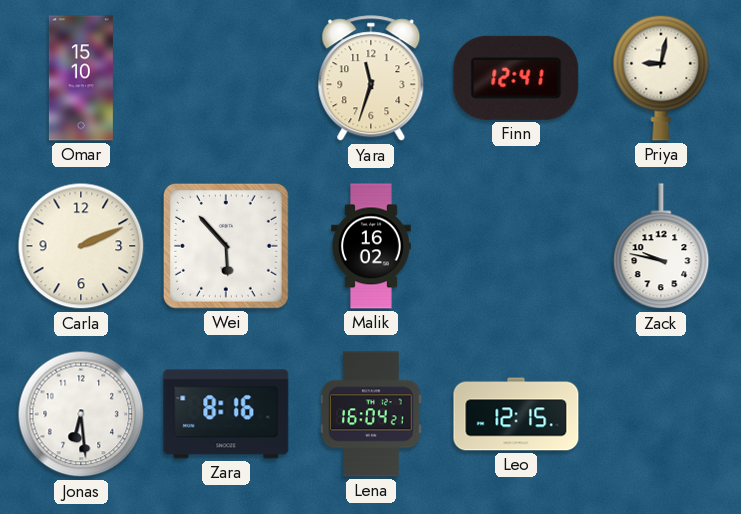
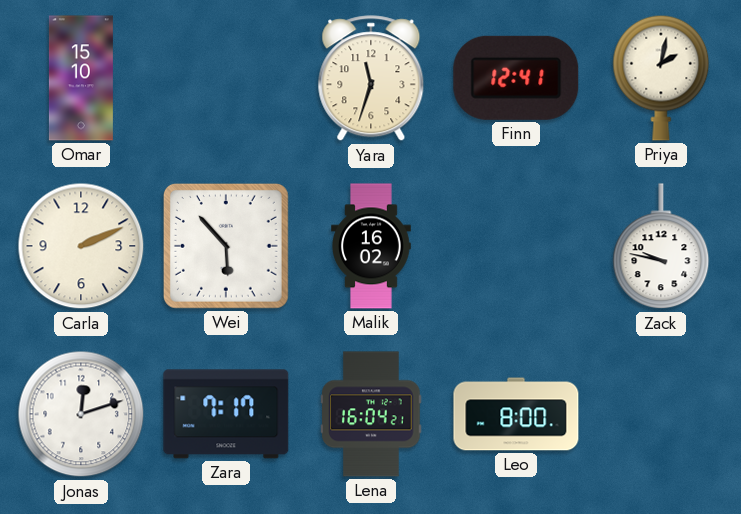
Priya: 9:02 -> 2:02 (661, 78)
Jonas: 6:29 -> 12:12 (81, 414)
Zara: 8:16 -> 7:17 (226, 414)
Leo: 12:15 -> 8:00 (516, 414)
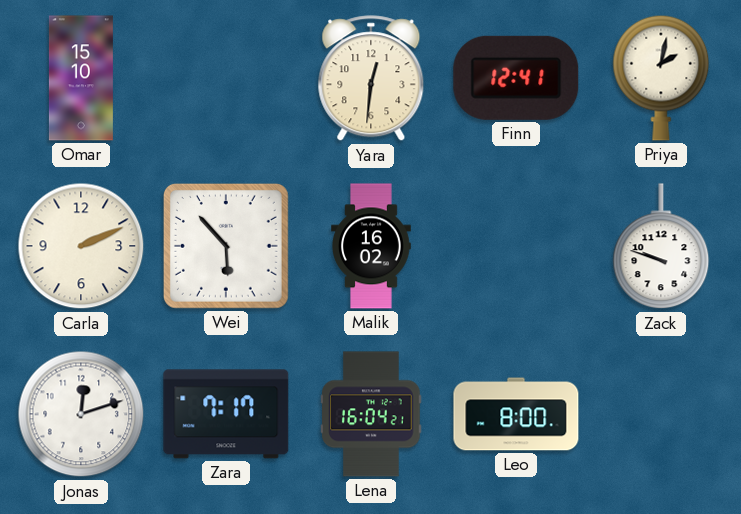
Yara: 11:33 -> 12:31 (371, 79)
Zack: 9:47 -> 9:48 (661, 247)
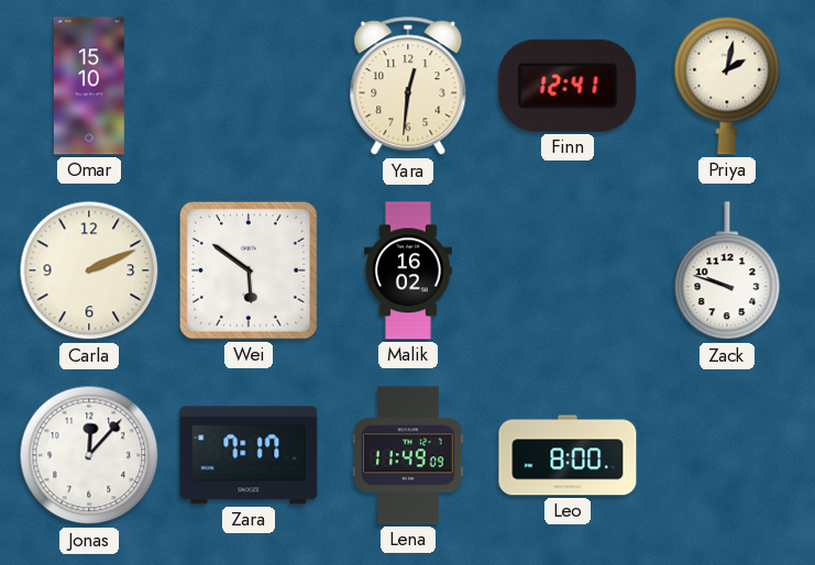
Wei: 5:53 -> 5:51 (249, 270)
Jonas: 12:12 -> 12:07 (89, 455)
Lena: 16:04 -> 11:49 (408, 455)
